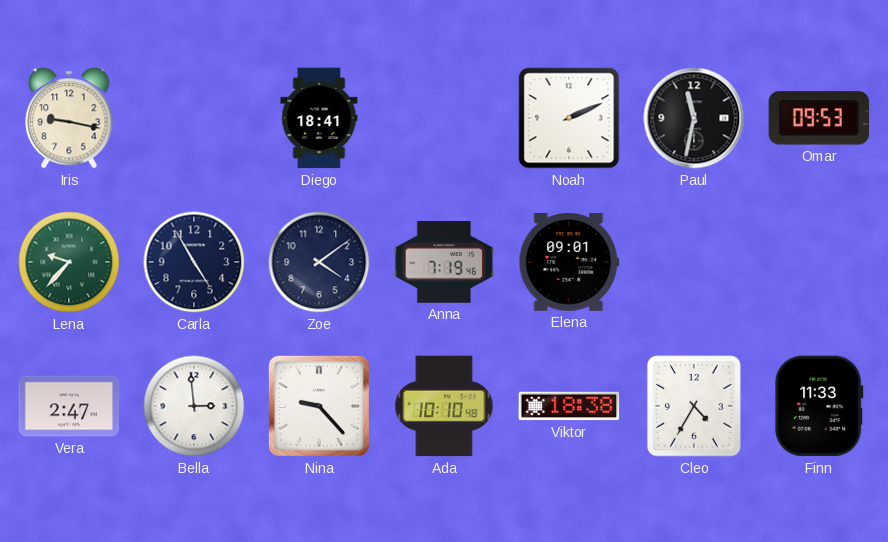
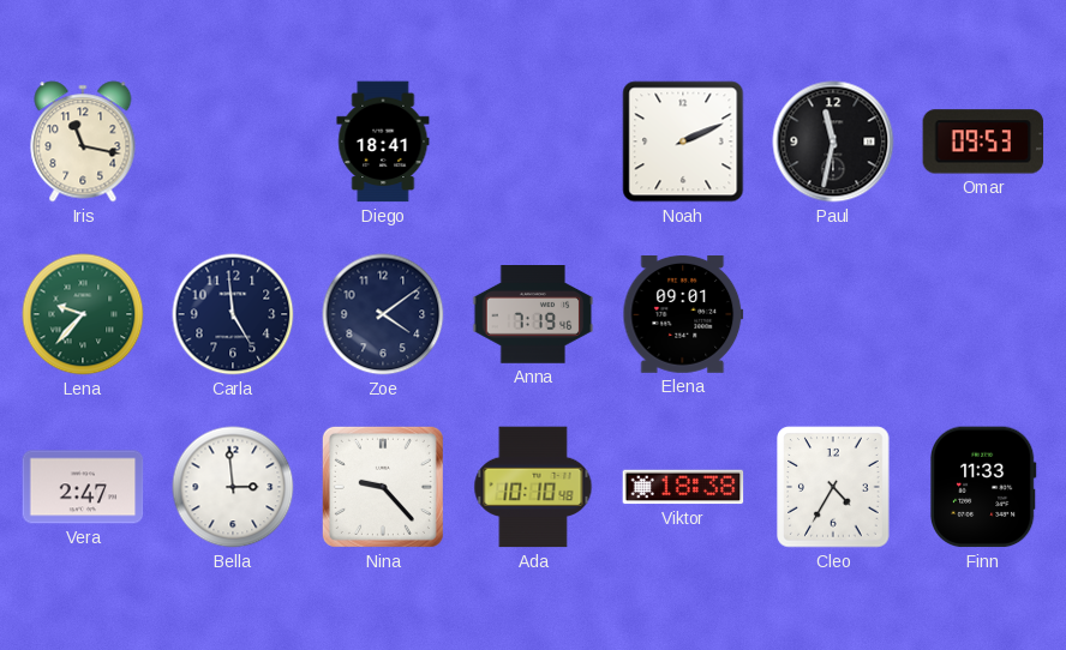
Iris: 9:17 -> 11:17 (83, 142)
Carla: 4:55 -> 4:59 (233, 314)
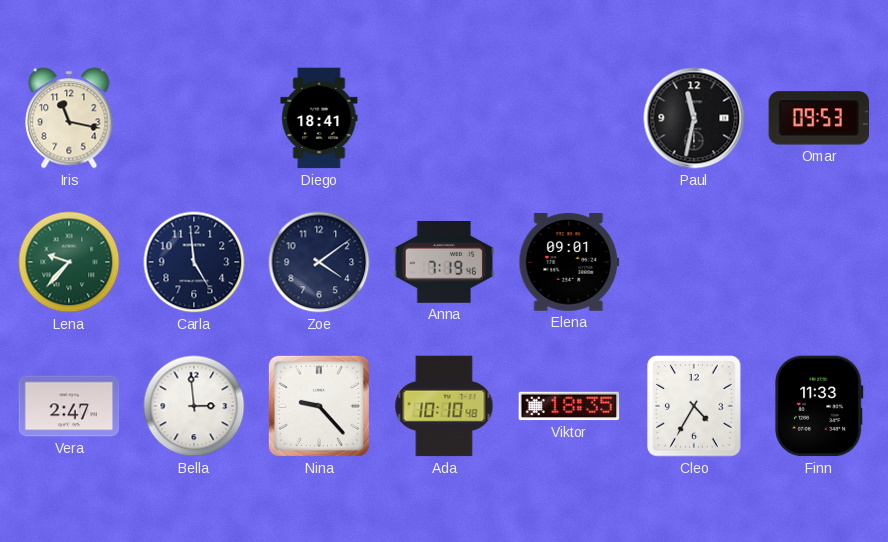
Noah: 2:11 -> none (683, 142)
Viktor: 18:38 -> 18:35 (569, 406)
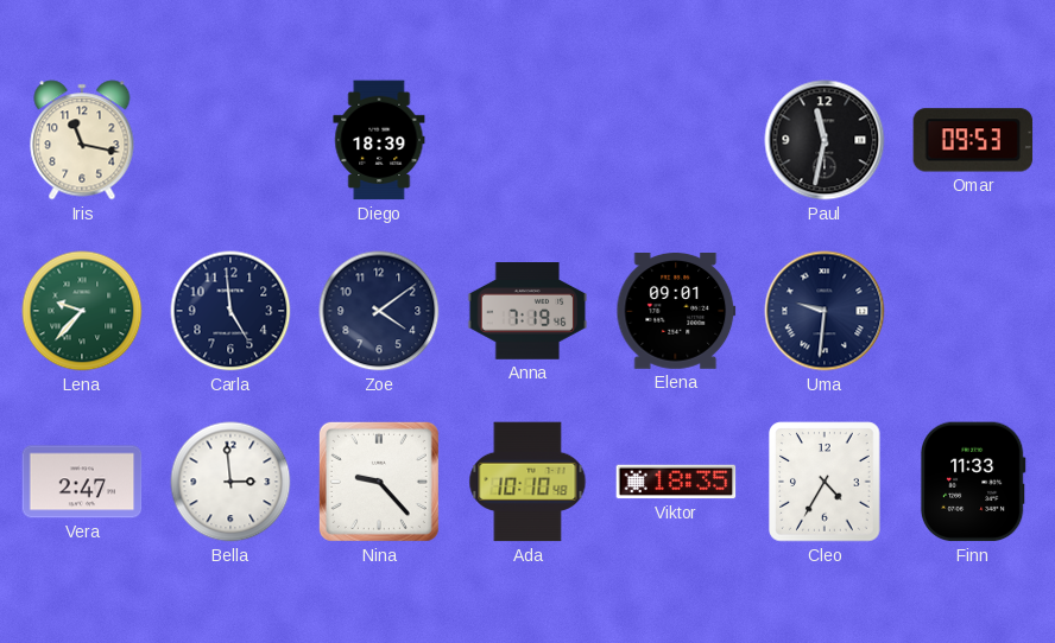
Diego: 18:41 -> 18:39 (379, 140)
Uma: none -> 9:31 (825, 311)
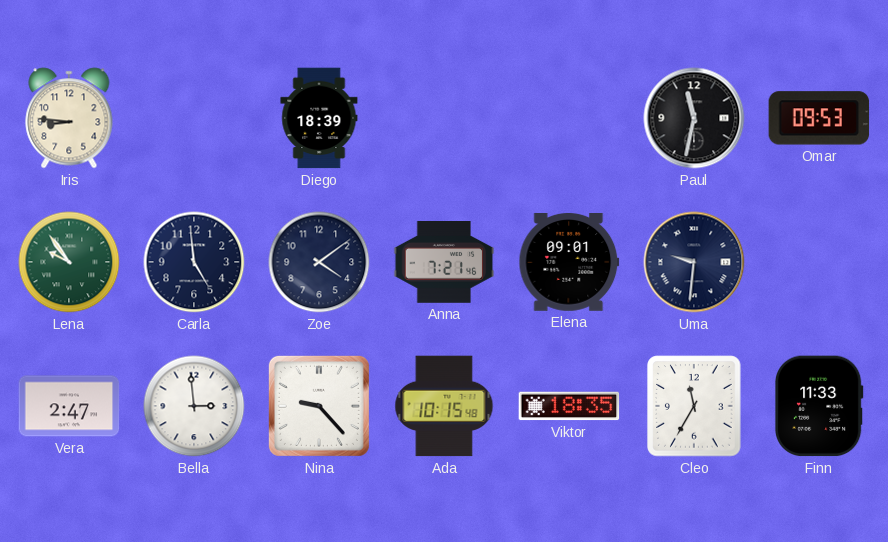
Iris: 11:17 -> 8:46 (69, 118)
Lena: 9:37 -> 9:54 (69, 262)
Anna: 7:19 -> 7:21 (444, 263)
Ada: 10:10 -> 10:15 (444, 406)
Cleo: 4:35 -> 11:35 (694, 406)
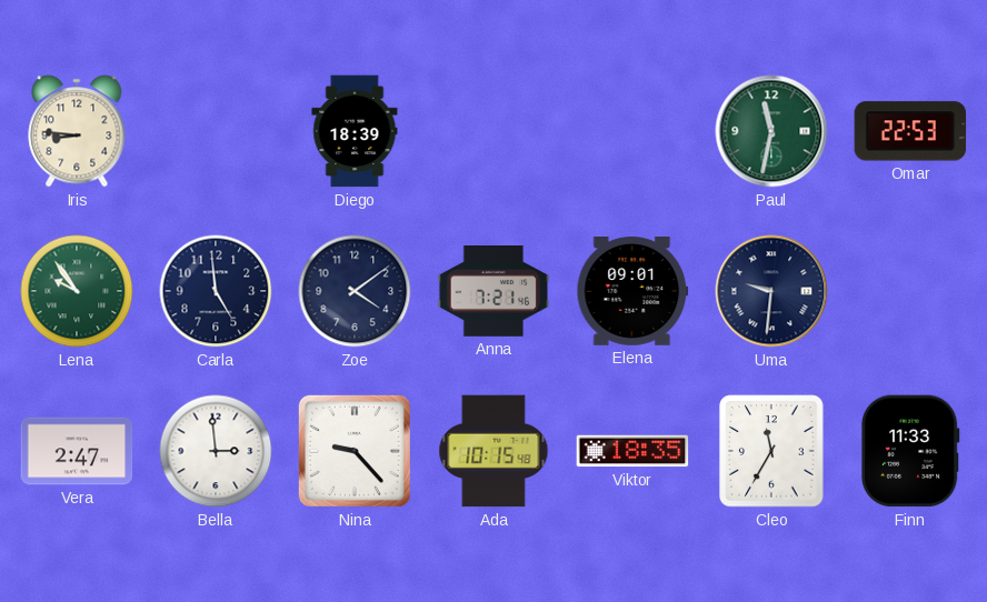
Paul dial: black -> green (771, 131)
Omar: 09:53 -> 22:53 (910, 131)
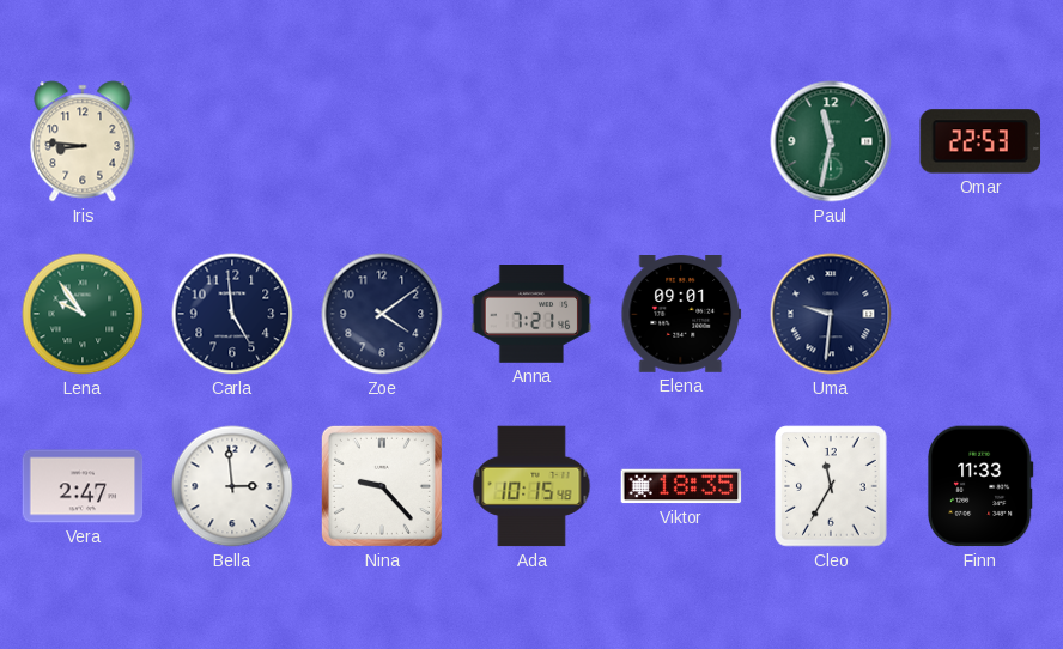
Diego: 18:39 -> none (355, 131)
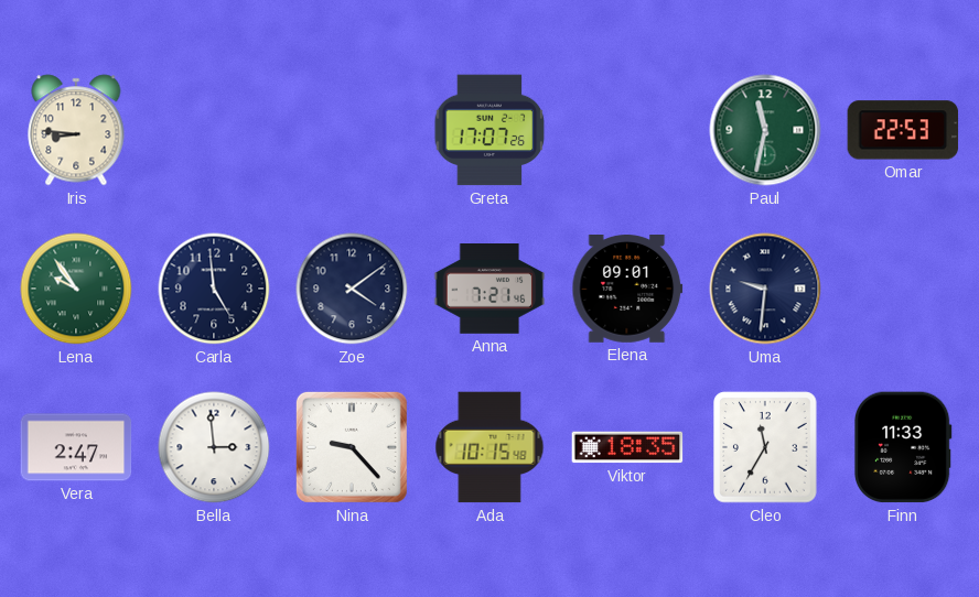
Greta: none -> 17:07 (489, 130)
